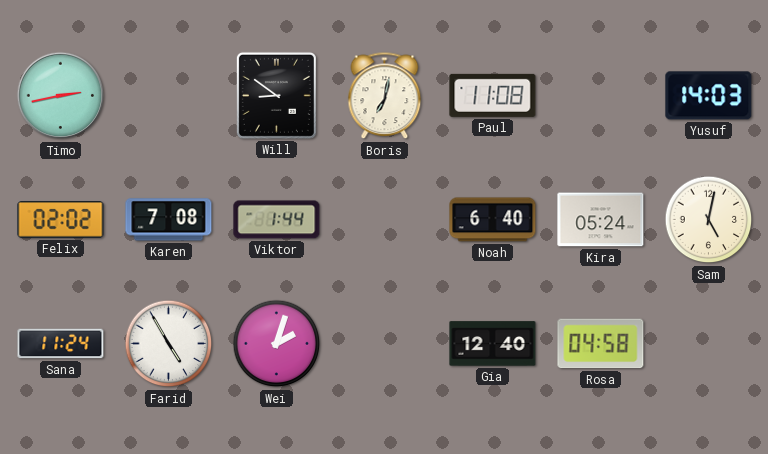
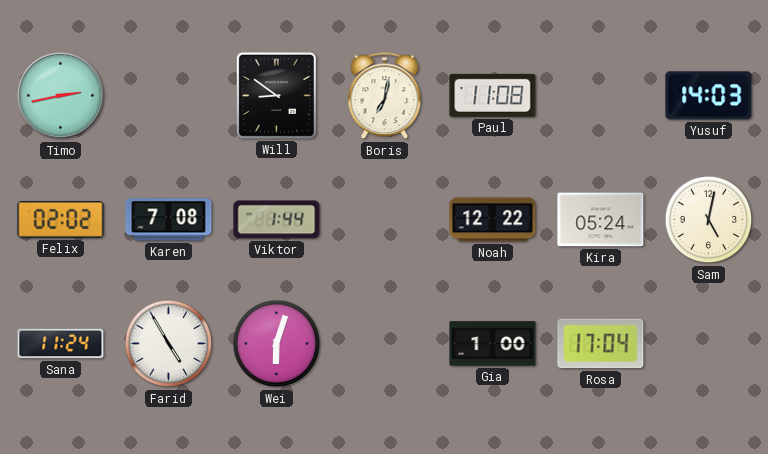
Noah: 6:40 -> 12:22 (493, 220)
Wei: 2:03 -> 6:03 (277, 344)
Gia: 12:40 -> 1:00 (493, 344)
Rosa: 04:58 -> 17:04 (601, 344)
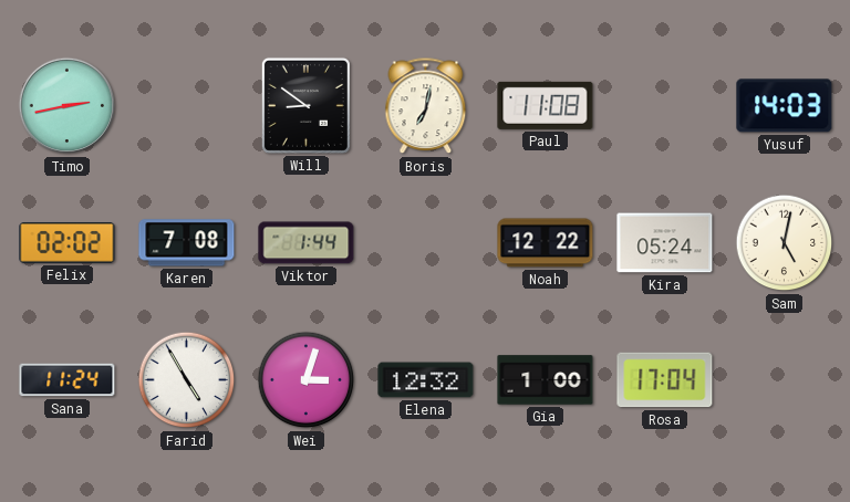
Wei: 6:03 -> 3:03 (307, 380)
Elena: none -> 12:32 (426, 380)
